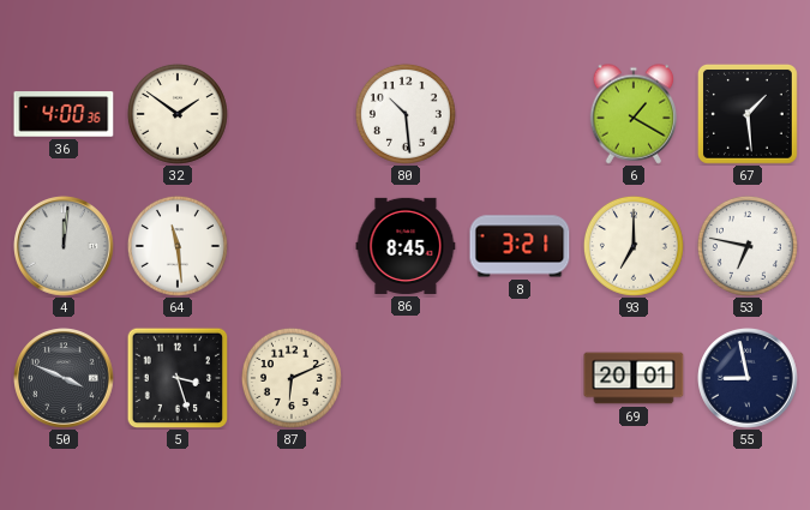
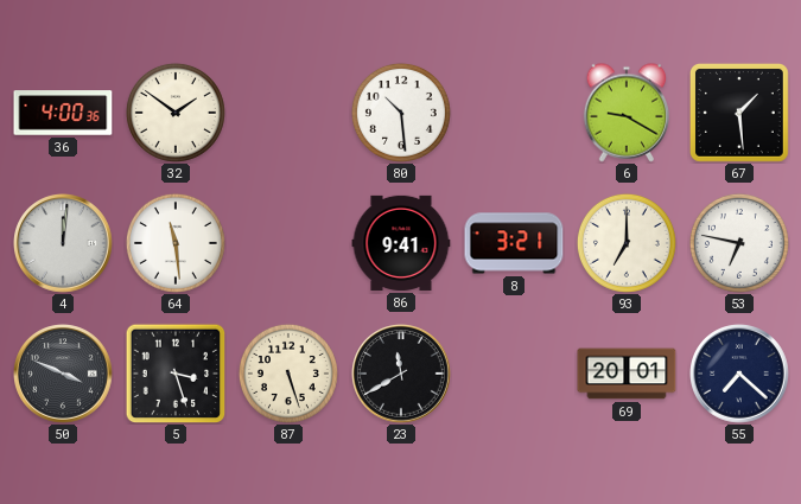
6: 1:20 -> 9:20 (627, 113)
86: 8:45 -> 9:41 (401, 243)
87: 6:11 -> 5:27 (288, 374)
23: none -> 11:40 (402, 375)
55: 8:58 -> 7:22 (740, 375)
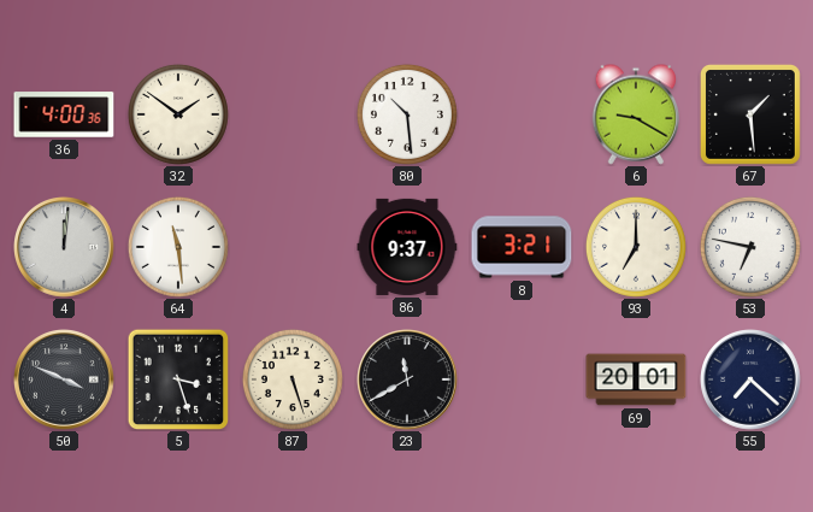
86: 9:41 -> 9:37 (407, 247)
